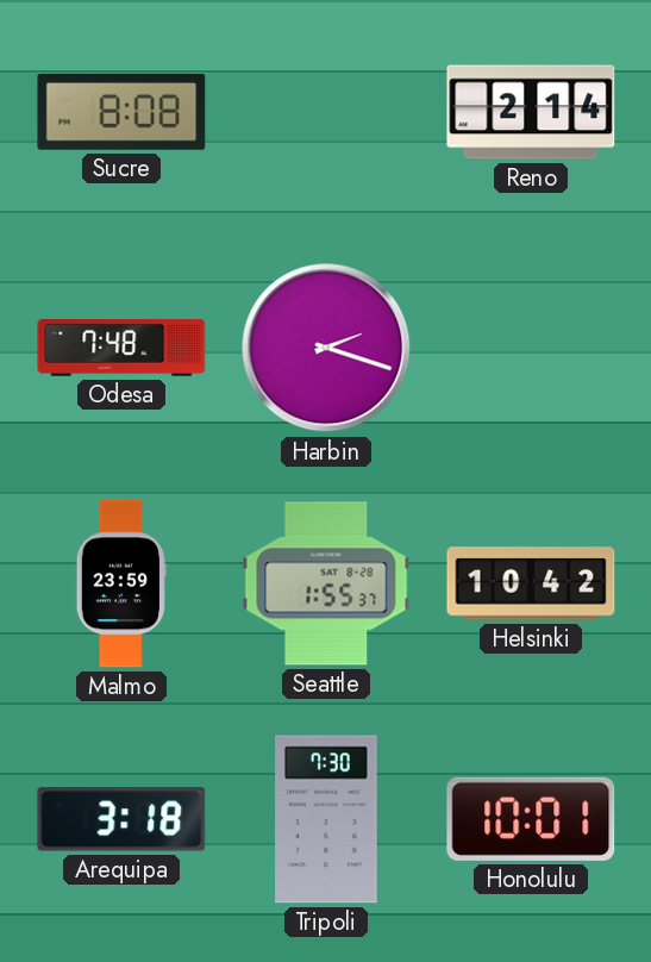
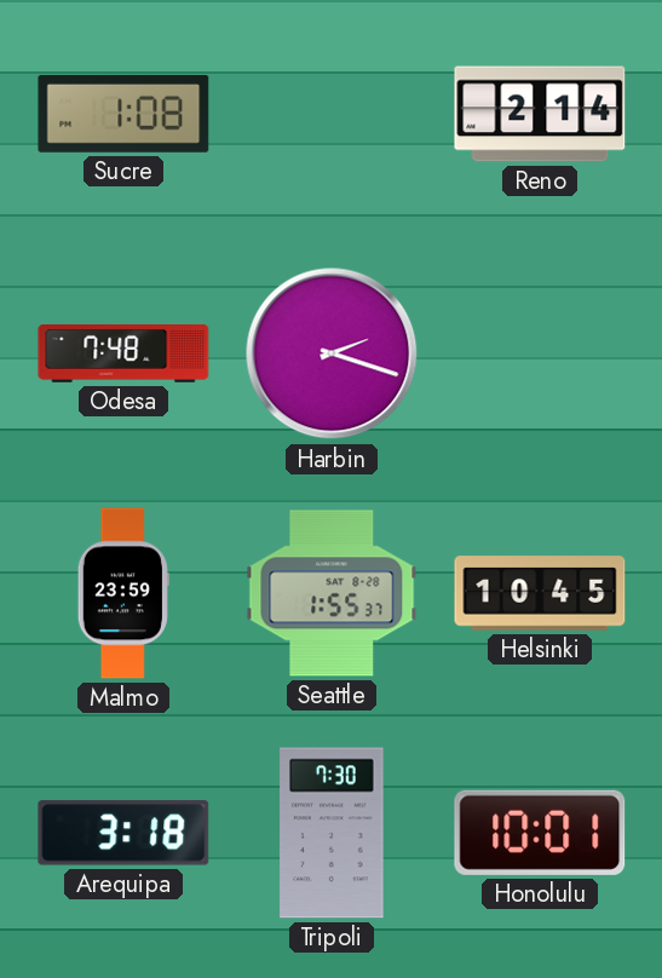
Sucre: 8:08 -> 1:08 (123, 114)
Helsinki: 10:42 -> 10:45 (540, 593)
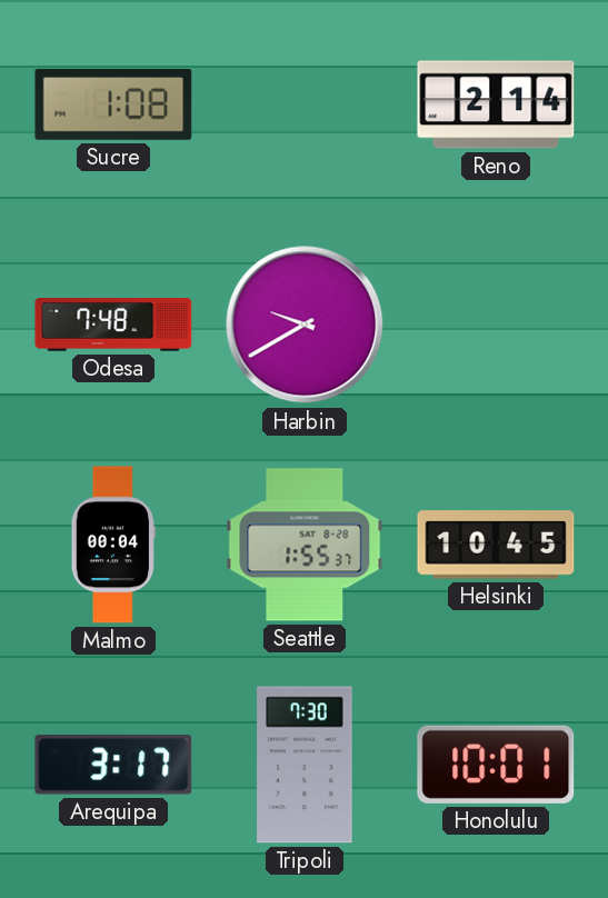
Harbin: 2:18 -> 9:40 (305, 325)
Malmo: 23:59 -> 00:04 (113, 545)
Arequipa: 3:18 -> 3:17 (113, 765)
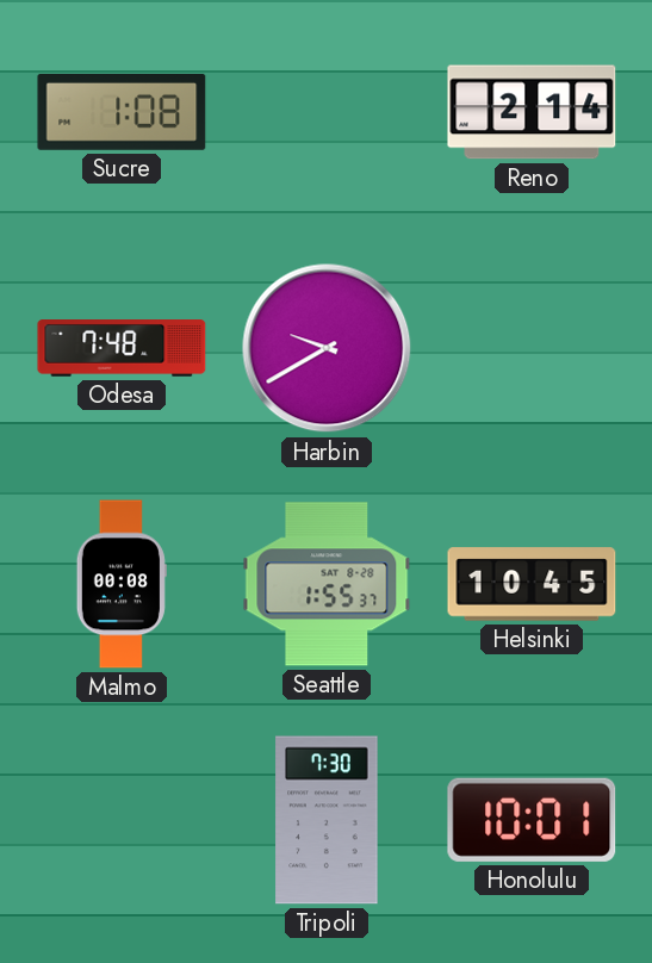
Malmo: 00:04 -> 00:08 (122, 584)
Arequipa: 3:17 -> none (113, 765)
